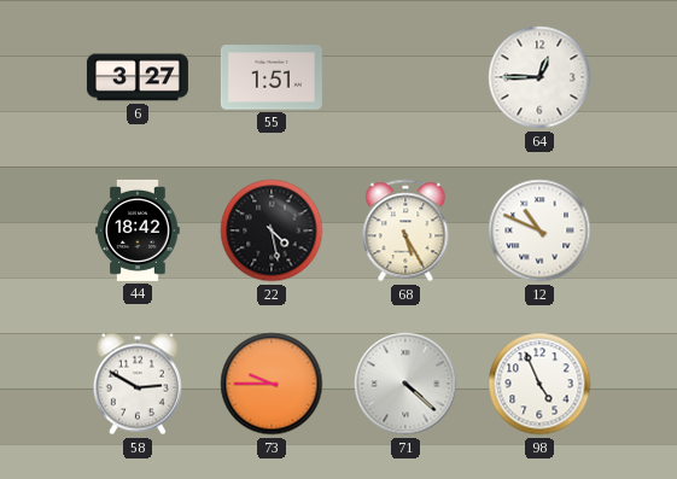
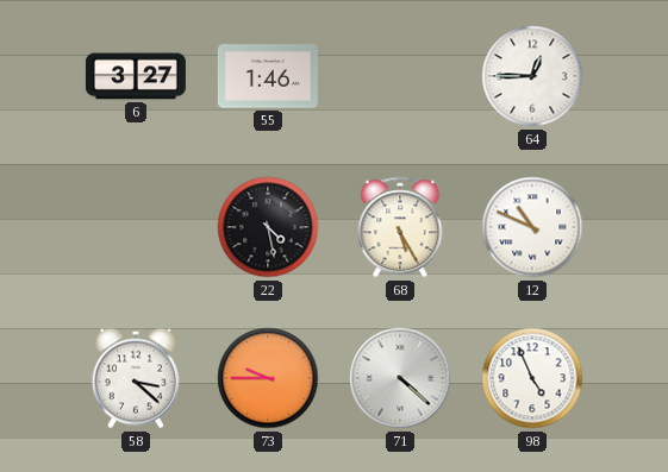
55: 1:51 -> 1:46 (268, 76)
44: 18:42 -> none (138, 230)
58: 2:50 -> 3:22 (136, 378)
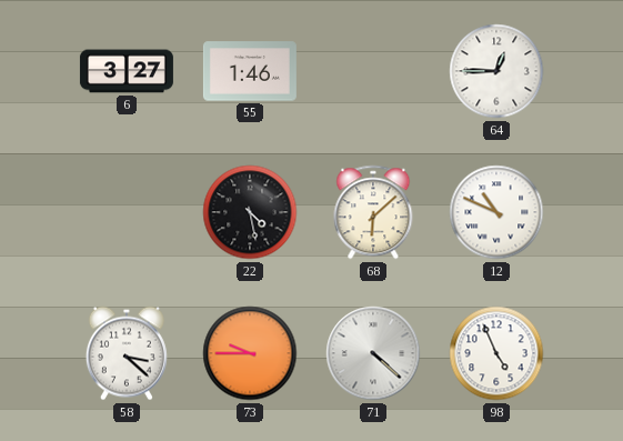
68: 5:25 -> 6:08 (373, 212)
